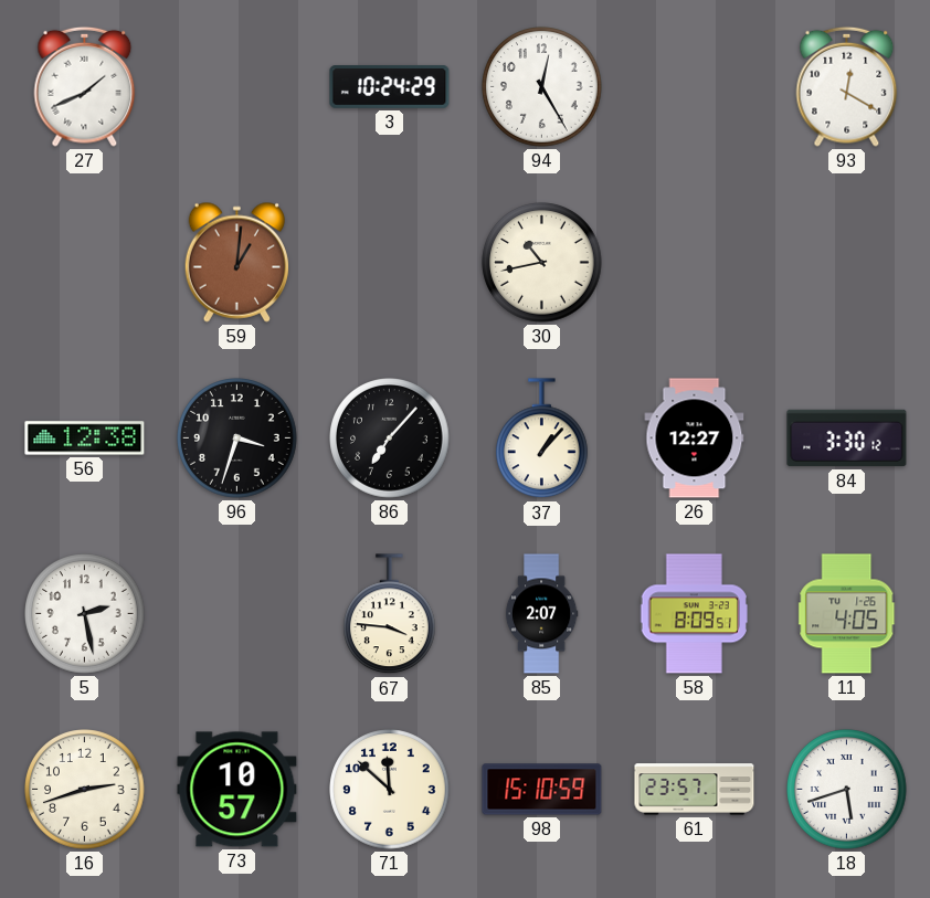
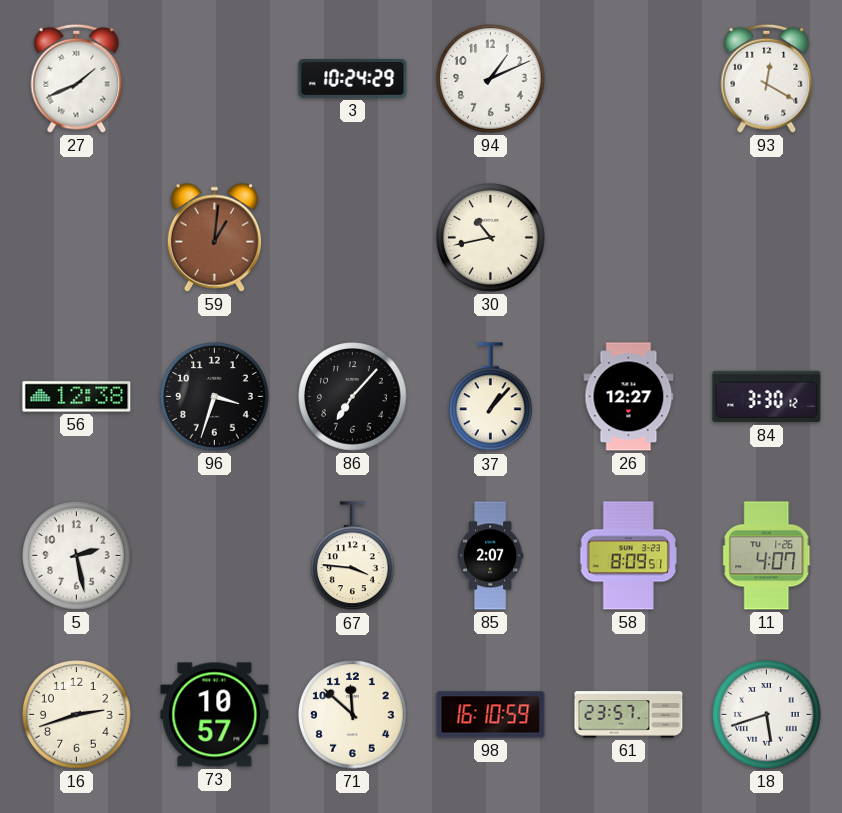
94: 12:25 -> 1:11 (491, 79)
11: 4:05 -> 4:07 (767, 556)
98: 15:10 -> 16:10 (491, 715)
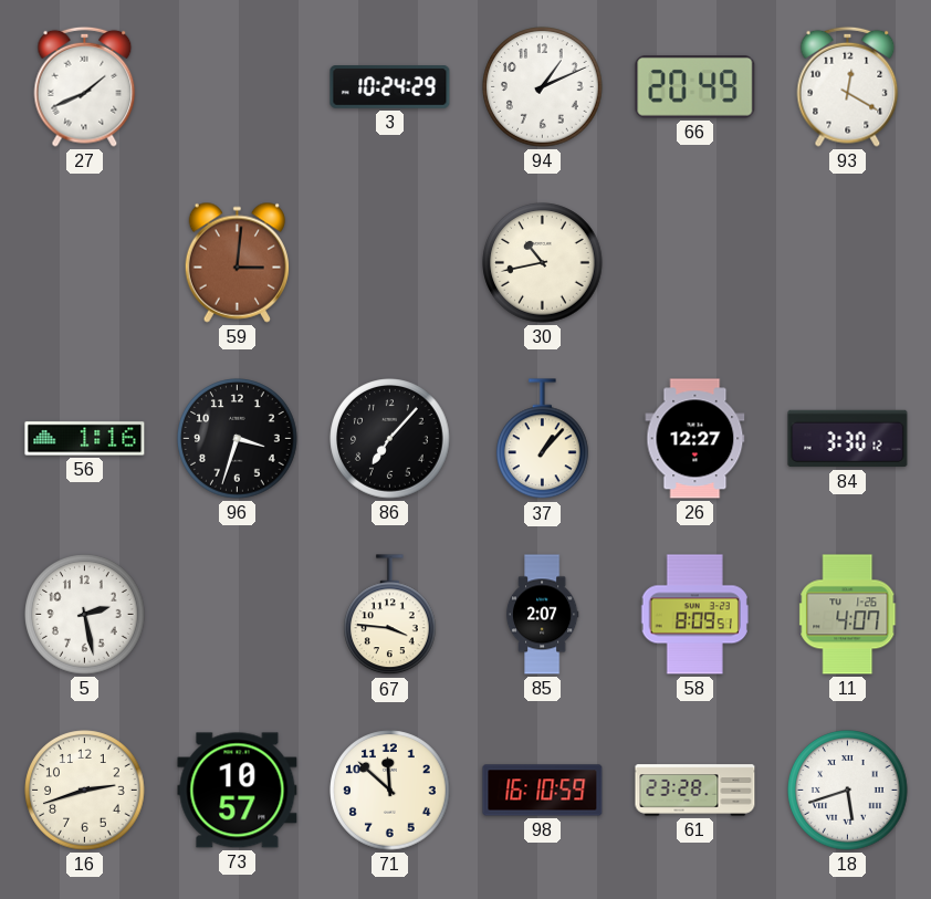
66: none -> 20:49 (695, 87)
59: 1:01 -> 3:01 (237, 262)
56: 12:38 -> 1:16 (85, 439)
61: 23:57 -> 23:28 (695, 791)
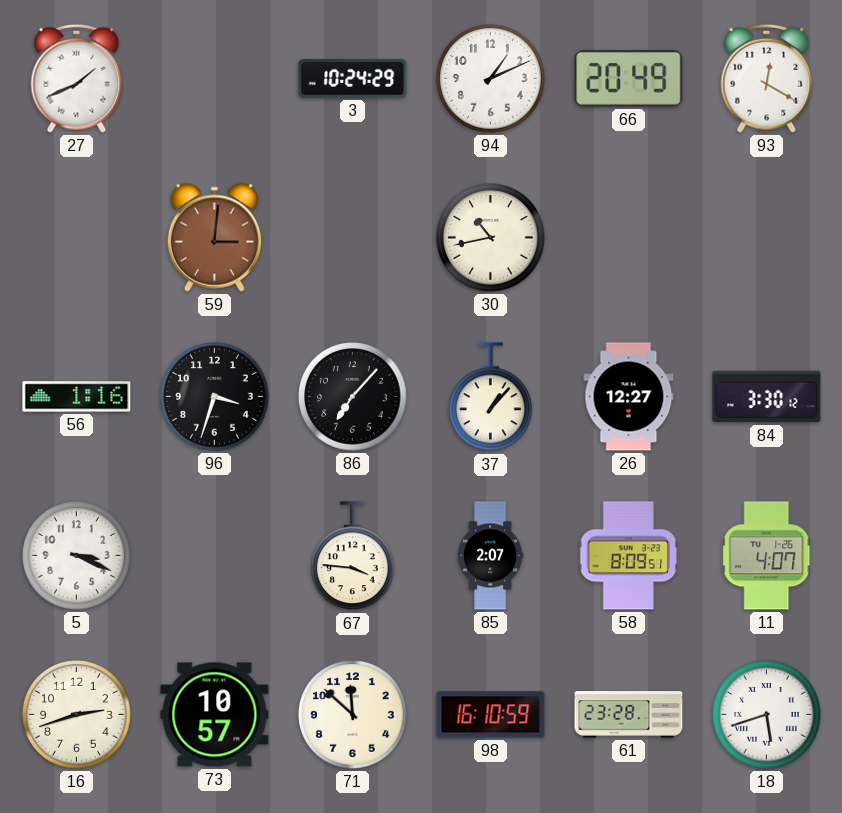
5: 2:28 -> 3:19 (77, 556)
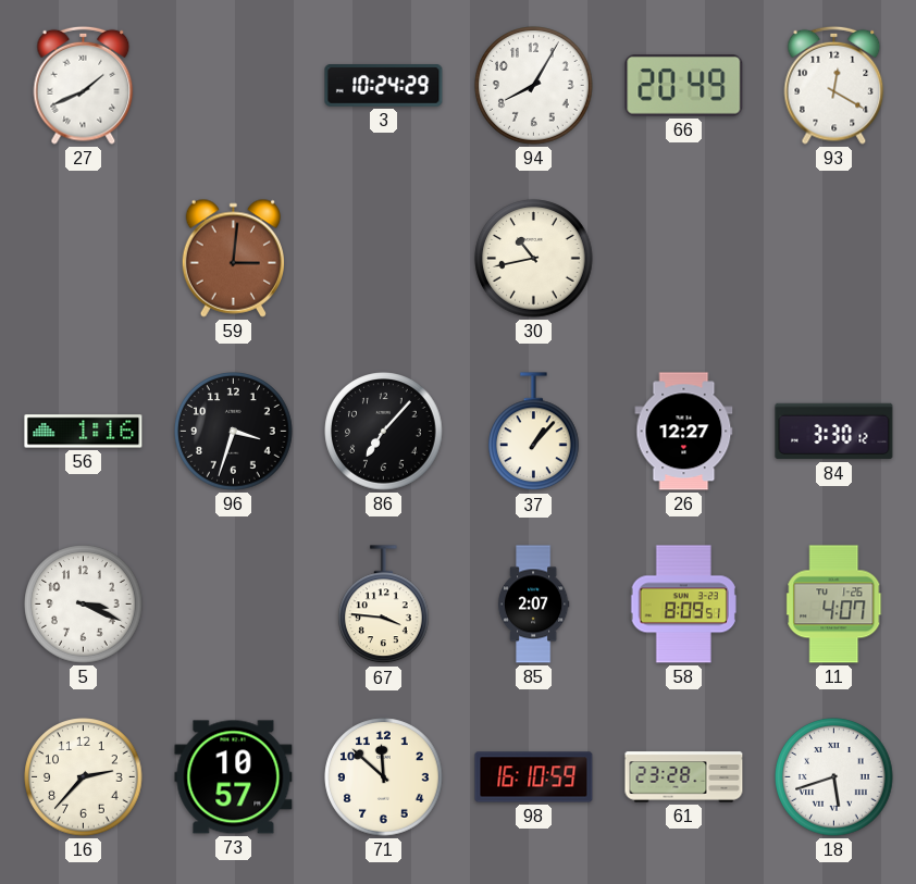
94: 1:11 -> 8:05 (534, 86)
16: 2:42 -> 2:37 (84, 777)
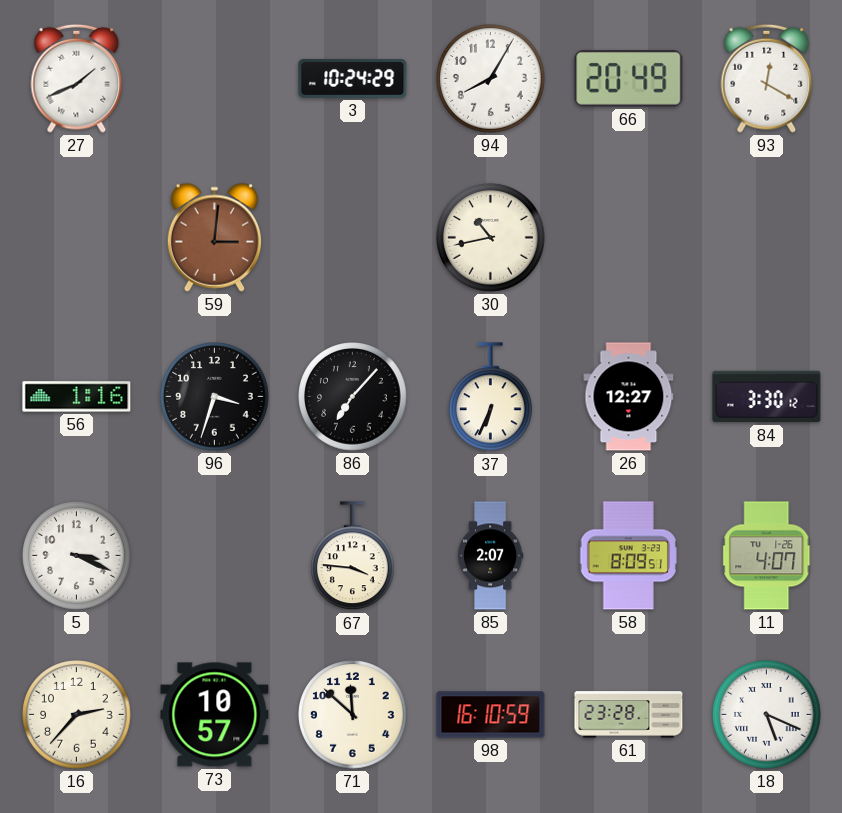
37: 1:07 -> 6:34 (491, 397)
18: 5:42 -> 5:19 (767, 715)
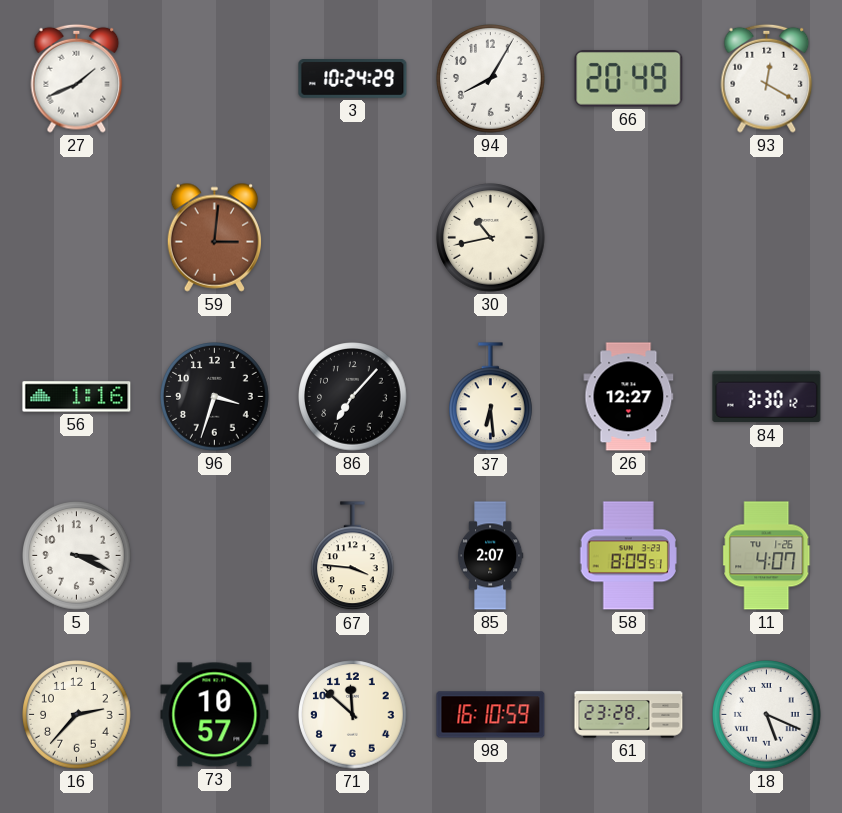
37: 6:34 -> 6:29 (491, 397)
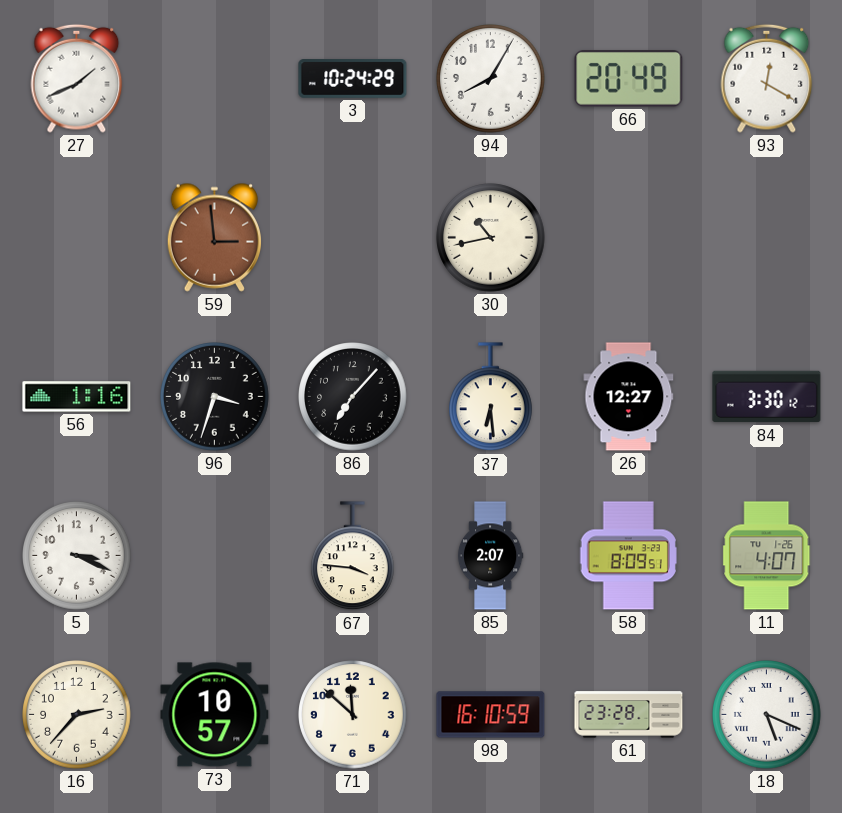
59: 3:01 -> 2:59 (214, 237)
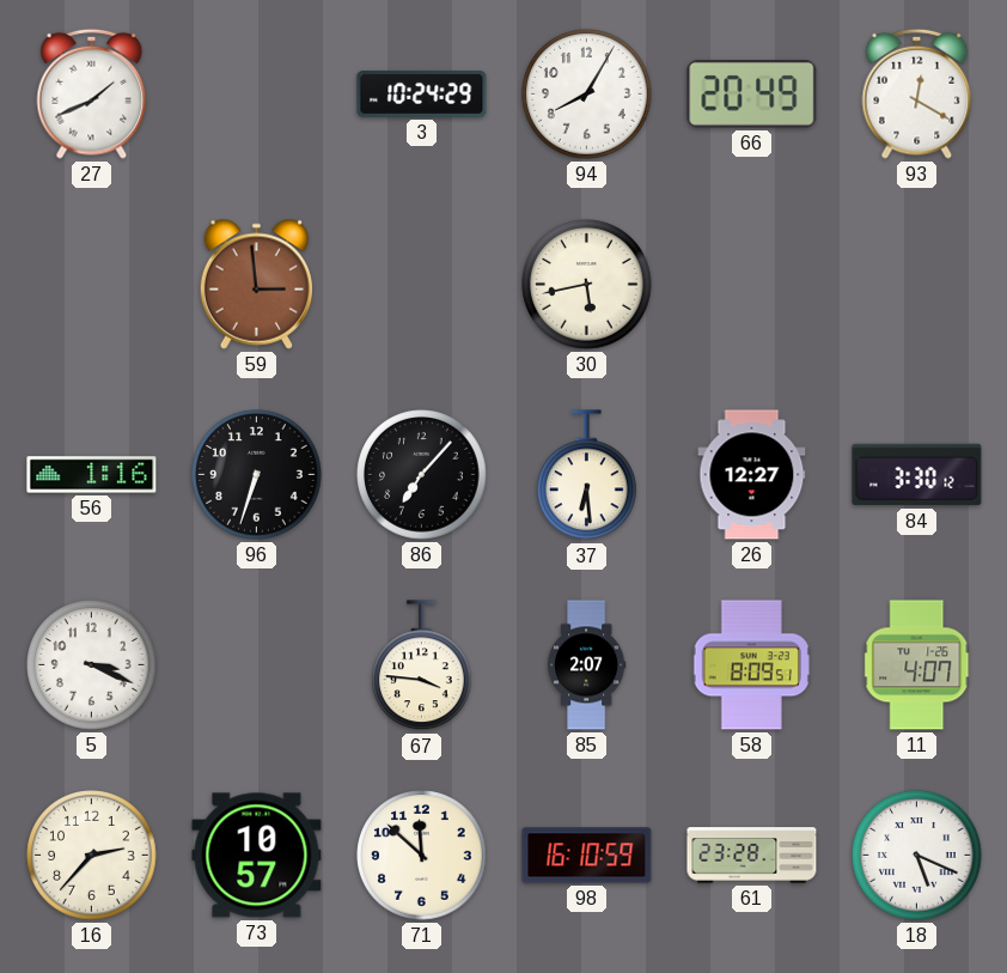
30: 10:43 -> 5:43 (587, 285)
96: 3:33 -> 6:33 (257, 475)
